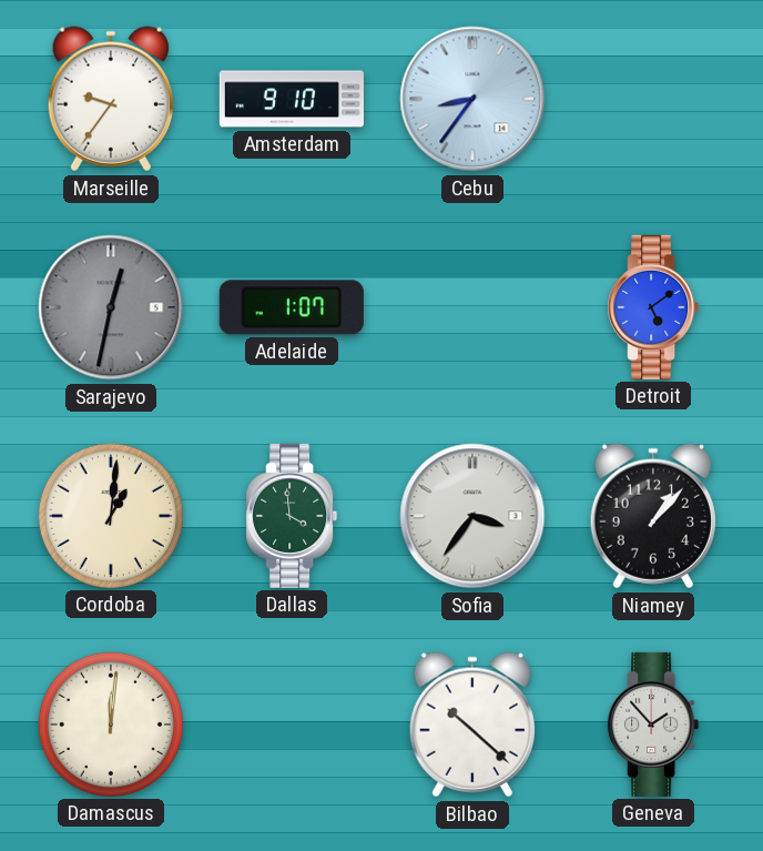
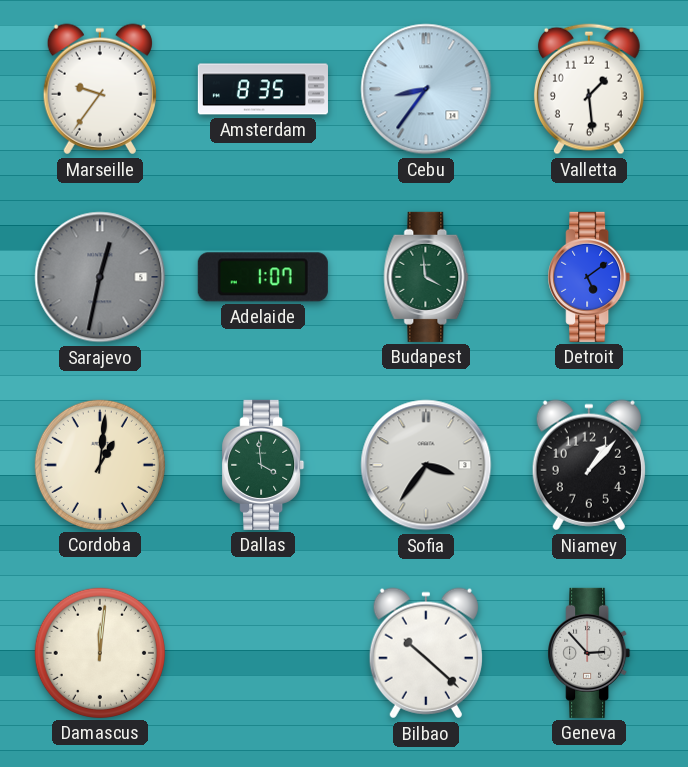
Amsterdam: 9:10 -> 8:35 (263, 89)
Valletta: none -> 1:29 (589, 89)
Budapest: none -> 3:59 (426, 277)
Geneva: 1:53 -> 2:53 (589, 653)
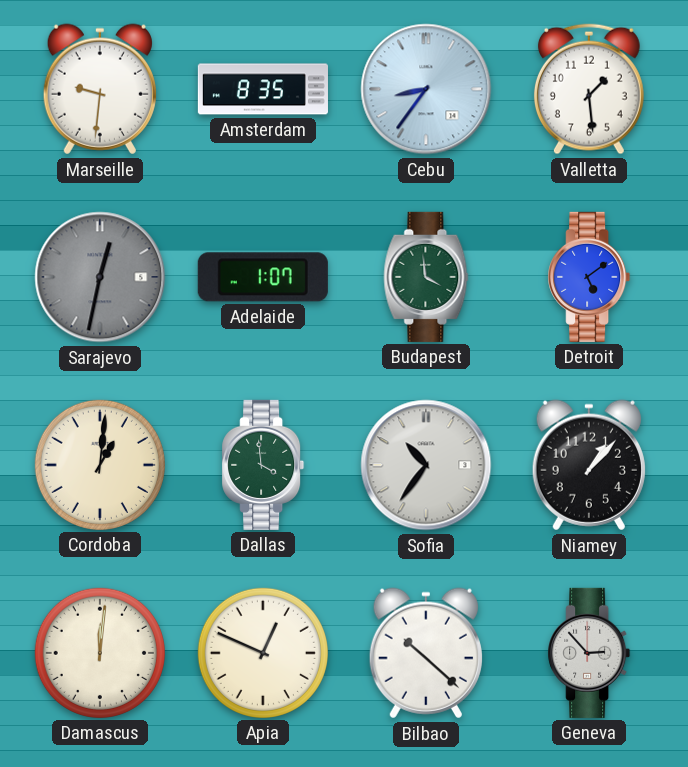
Marseille: 9:36 -> 9:31 (100, 89)
Sofia: 3:36 -> 10:36 (426, 465)
Apia: none -> 12:49 (263, 653)
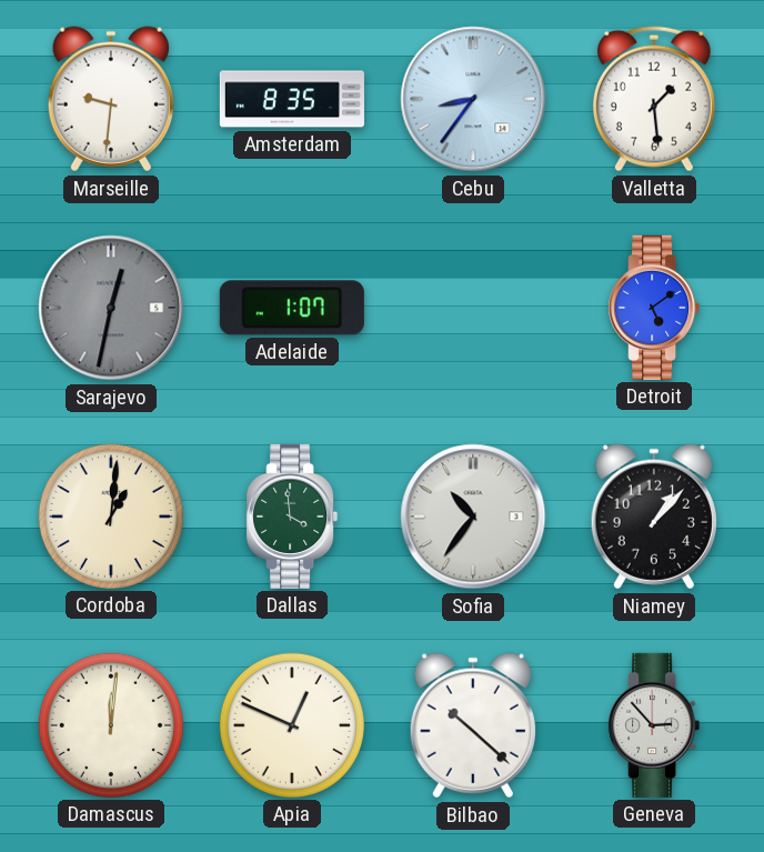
Budapest: 3:59 -> none (426, 277)
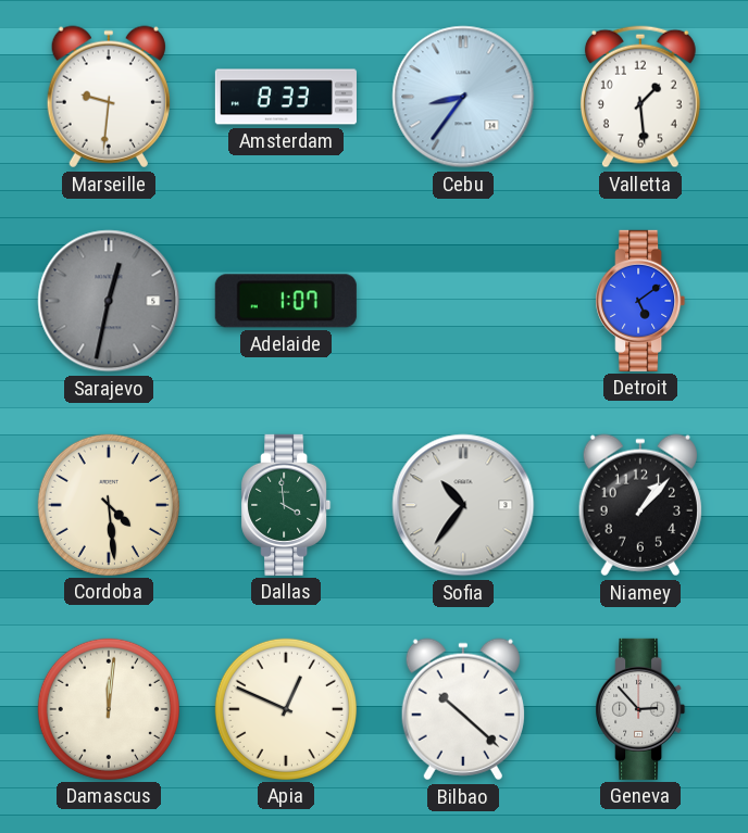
Amsterdam: 8:35 -> 8:33 (286, 97)
Cordoba: 1:01 -> 4:29 (109, 505)
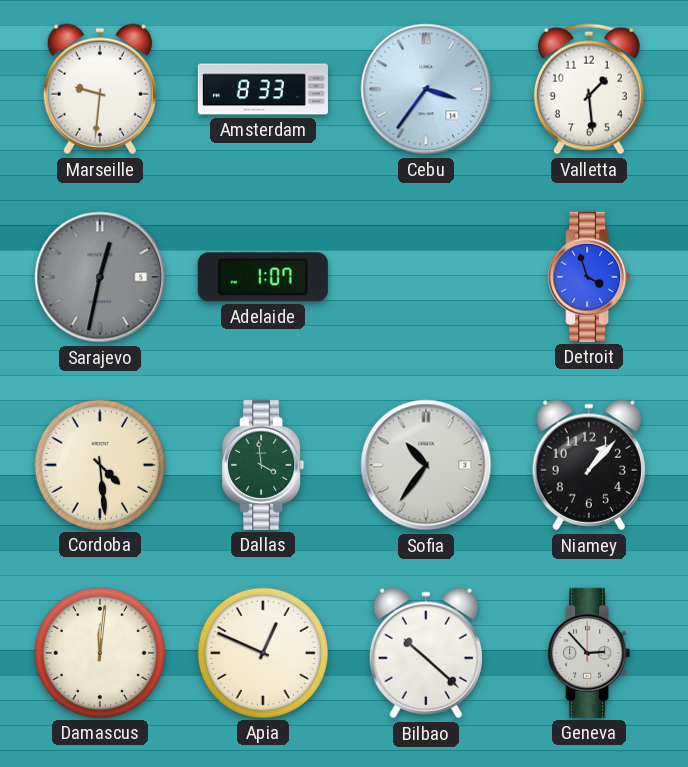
Cebu: 8:36 -> 3:36 (426, 89)
Detroit: 5:09 -> 3:57 (589, 277)
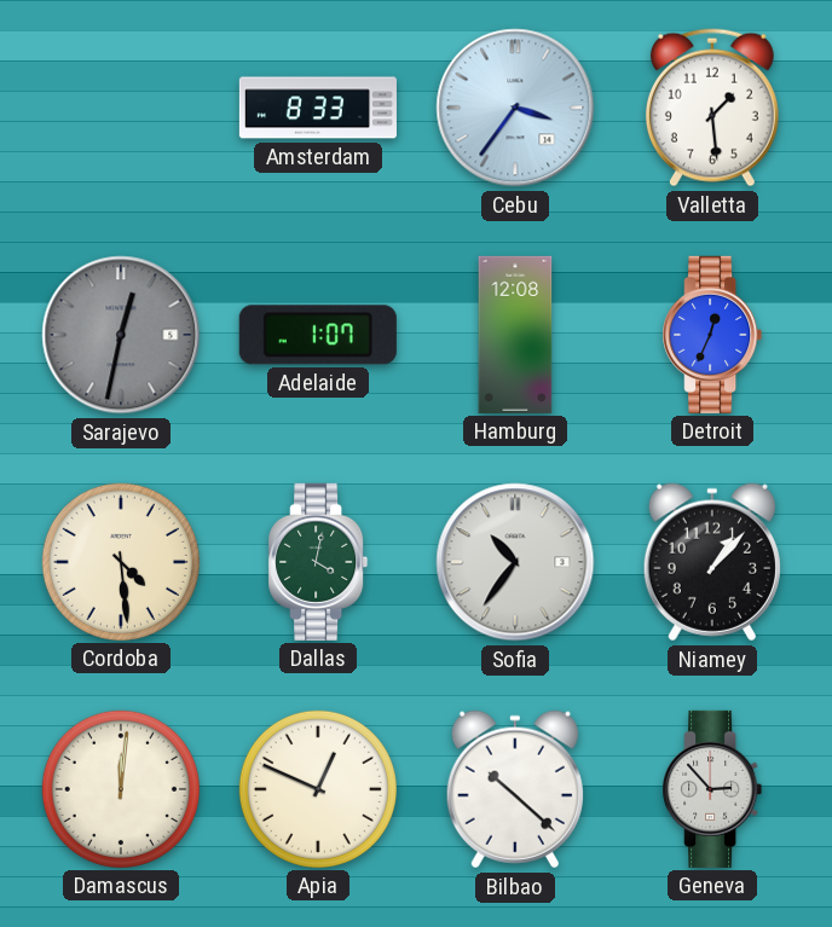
Marseille: 9:31 -> none (100, 89)
Hamburg: none -> 12:08 (515, 335)
Detroit: 3:57 -> 12:34 (712, 335)
Dallas: 3:59 -> 4:02 (318, 562)
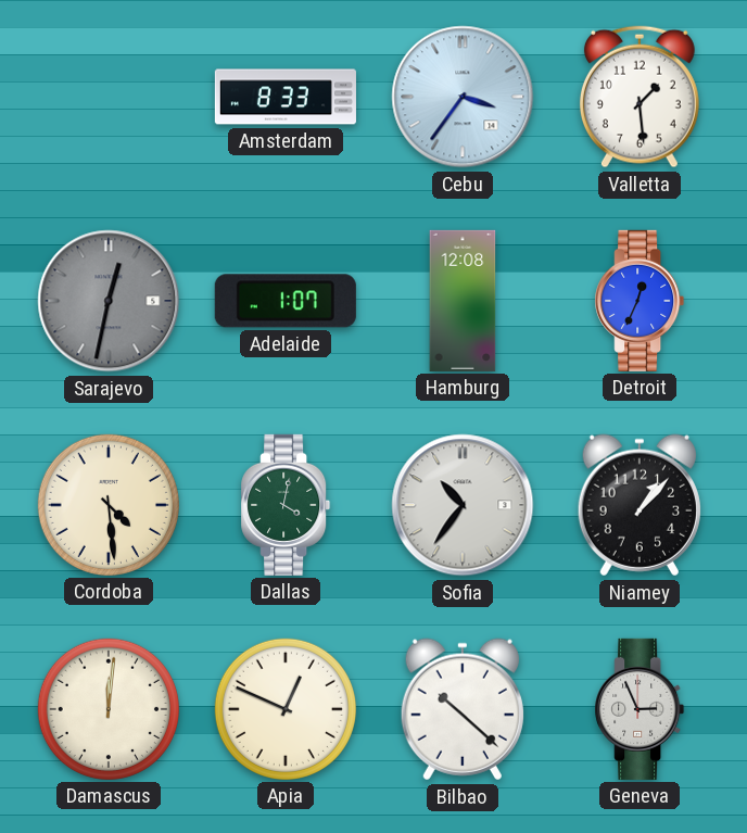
Geneva: 2:53 -> 2:56 (640, 709)
